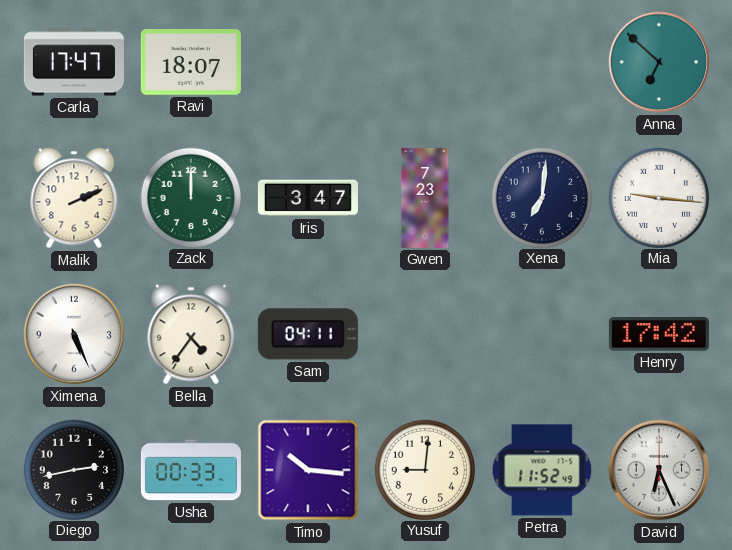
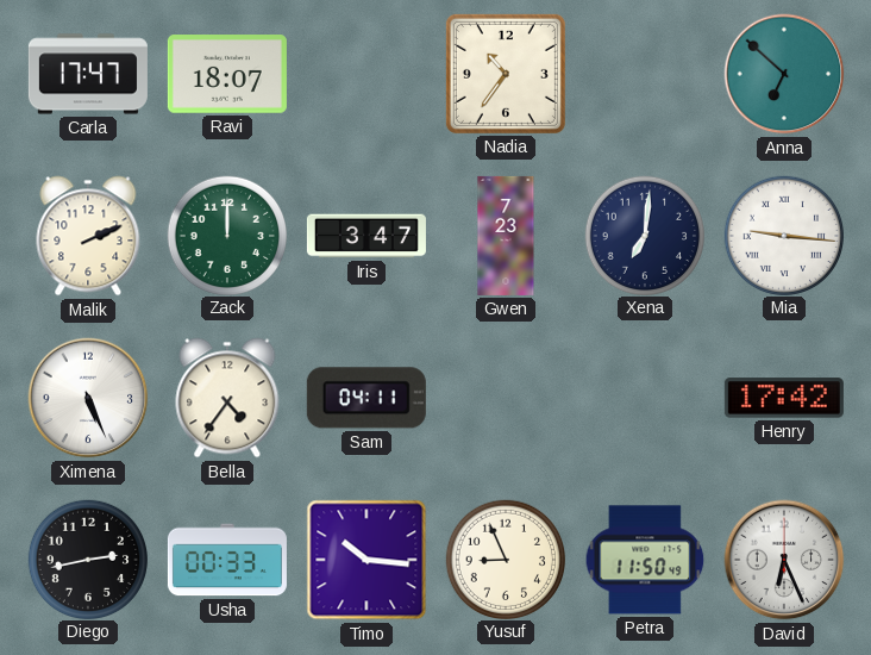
Nadia: none -> 10:36 (506, 74)
Yusuf: 9:01 -> 8:56 (505, 559)
Petra: 11:52 -> 11:50 (645, 560)
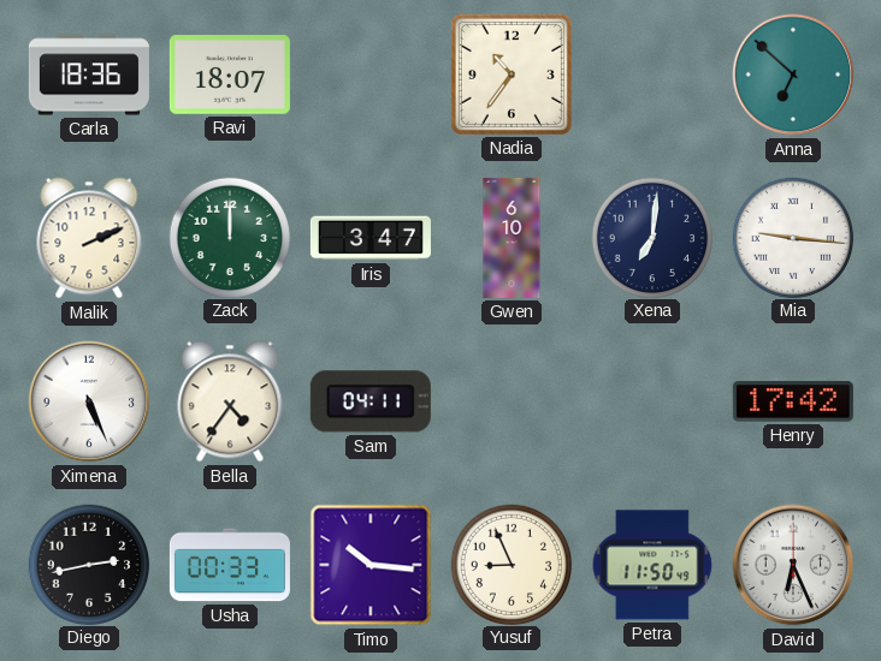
Carla: 17:47 -> 18:36 (89, 75)
Gwen: 7:23 -> 6:10 (512, 238)
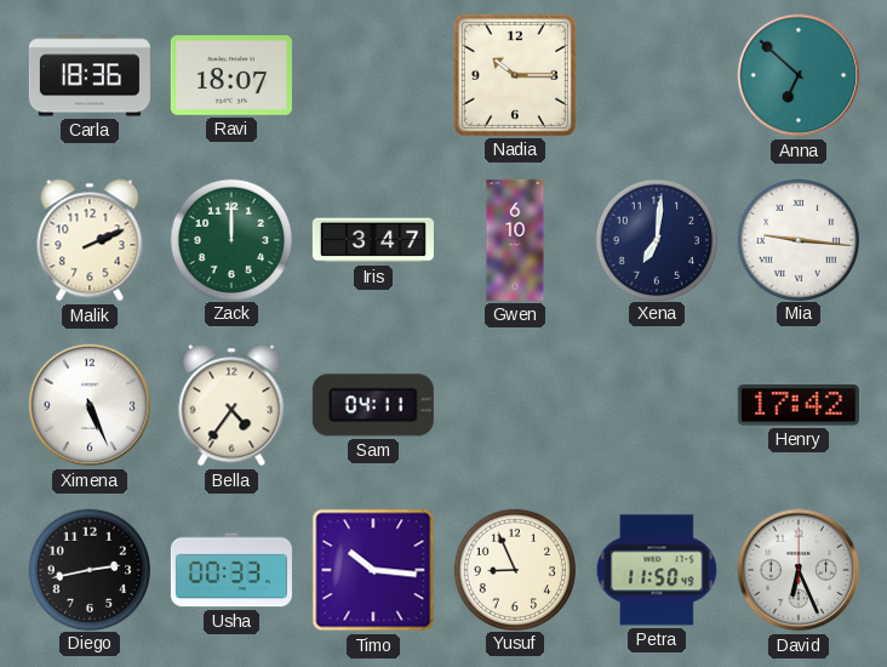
Nadia: 10:36 -> 10:15 (515, 75)
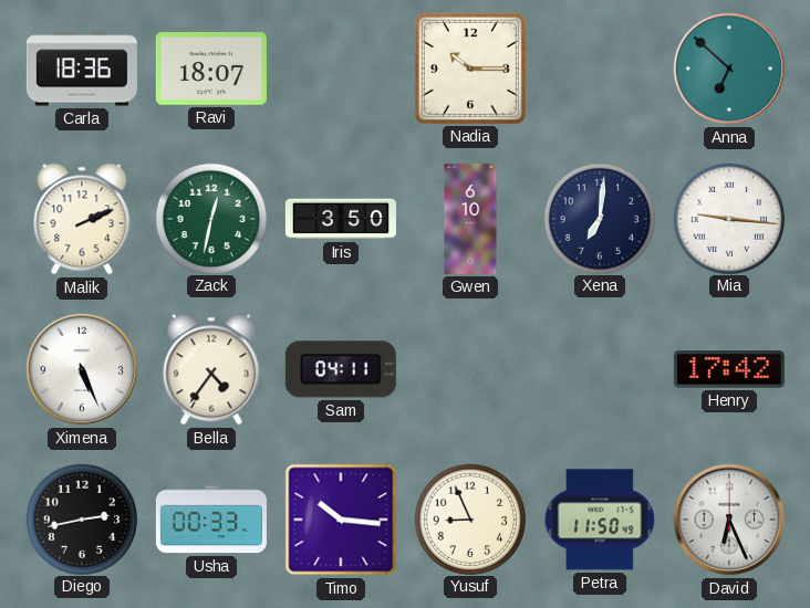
Zack: 12:00 -> 12:32 (210, 218)
Iris: 3:47 -> 3:50 (341, 219)
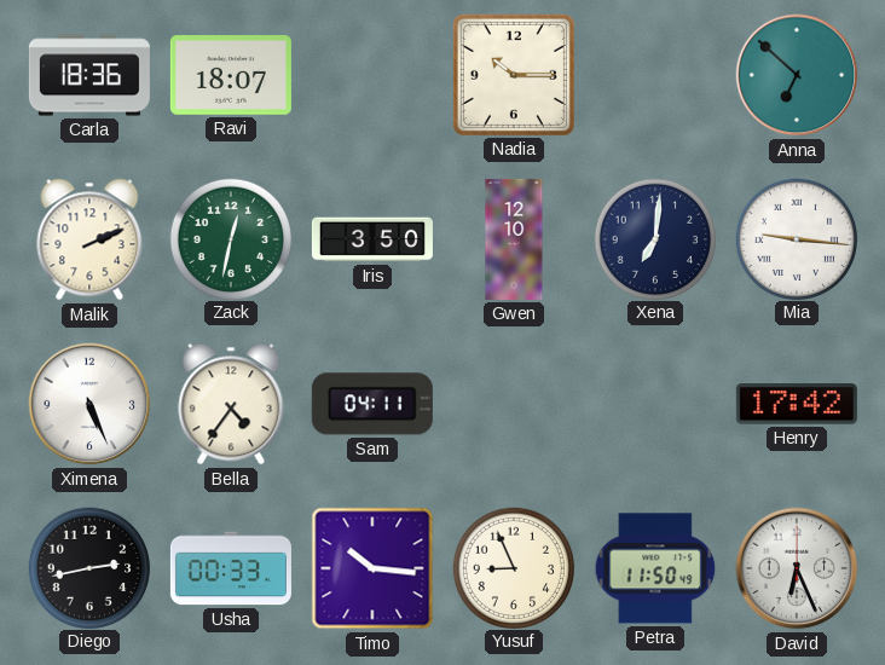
Gwen: 6:10 -> 12:10 (514, 239)
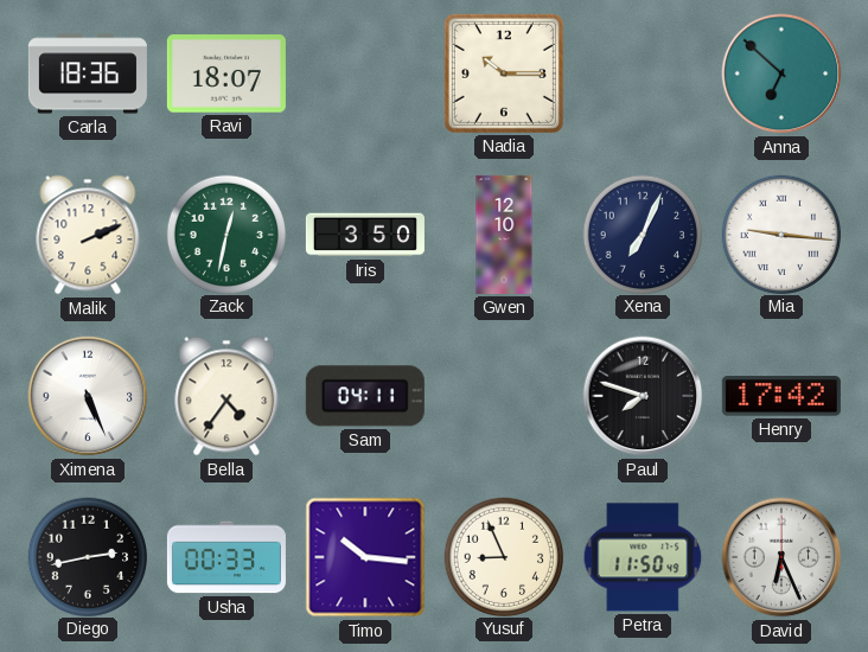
Xena: 7:01 -> 7:04 (642, 234)
Paul: none -> 7:48 (643, 396)
